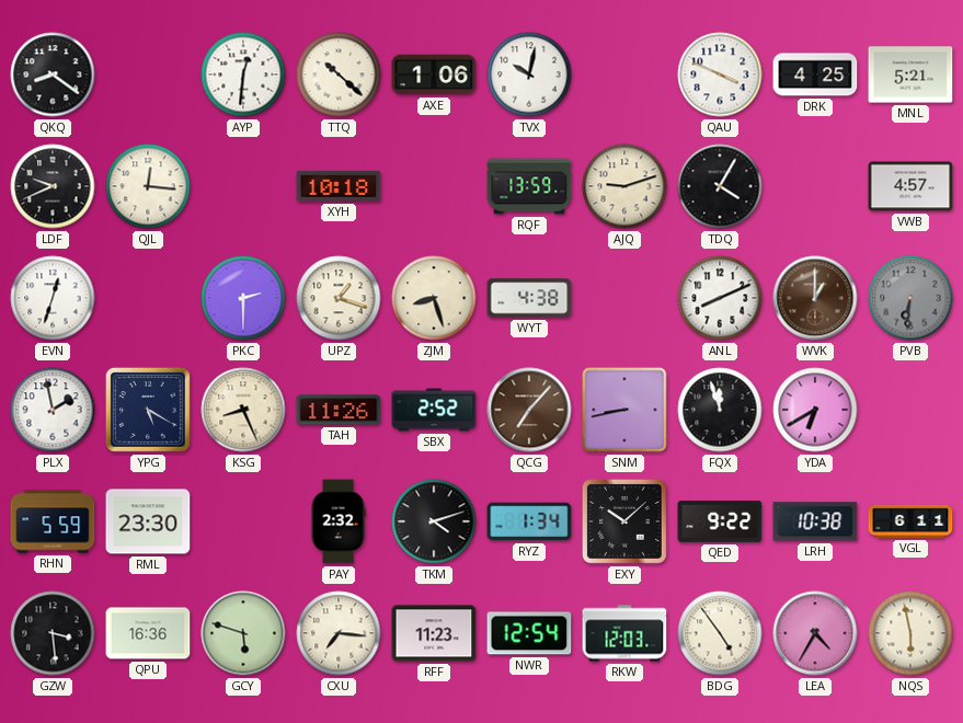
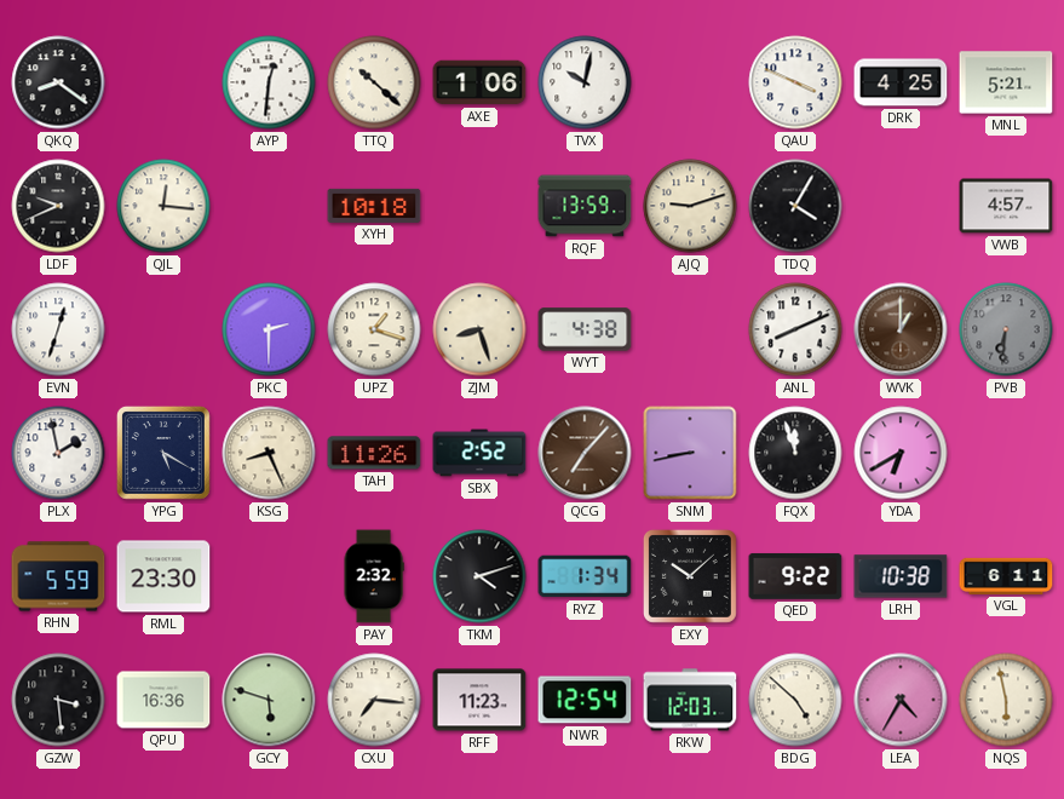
BDG: 4:54 -> 4:52 (795, 700)
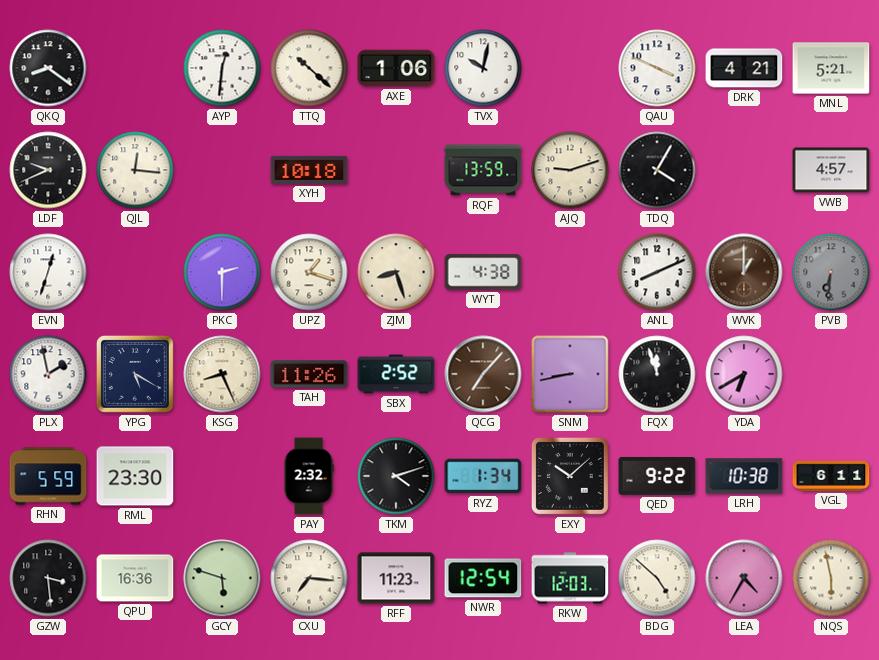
DRK: 4:25 -> 4:21 (744, 68)
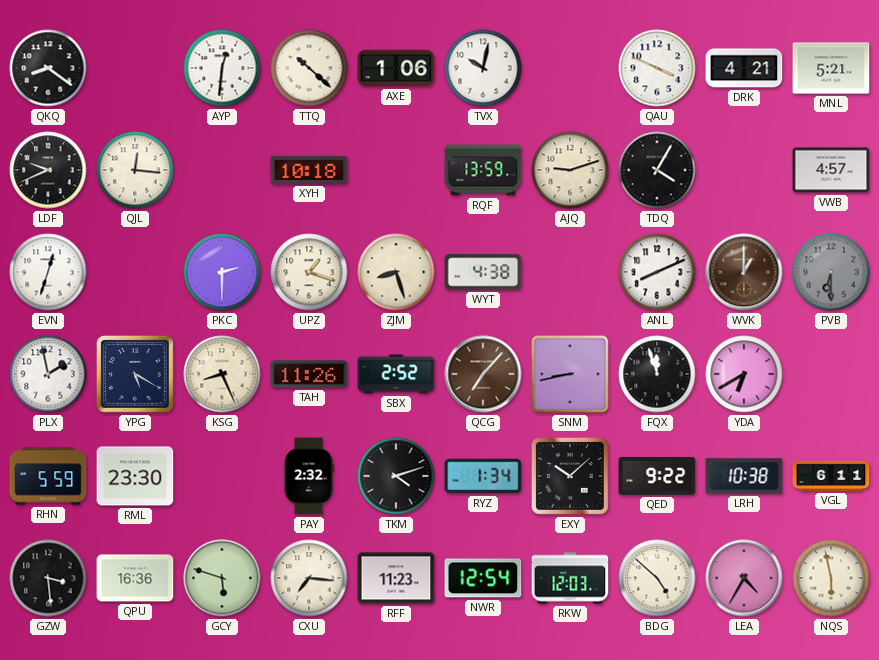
PVB: 6:31 -> 6:30 (831, 272)
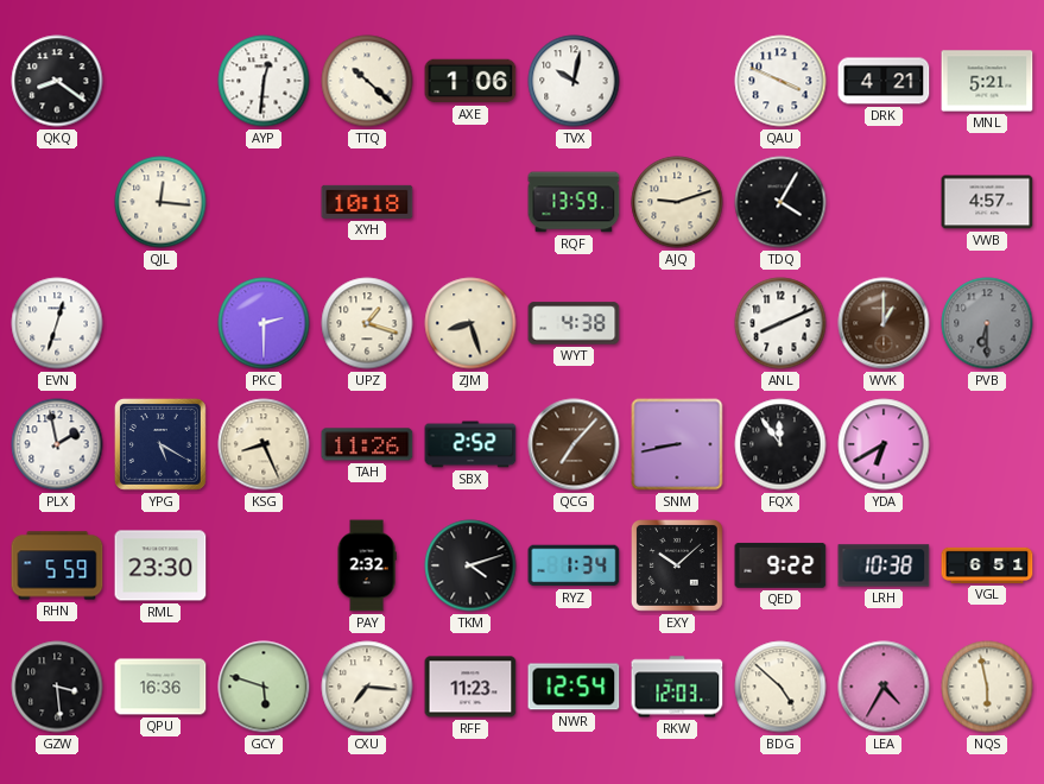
LDF: 9:41 -> none (48, 170)
FQX: 11:57 -> 11:54 (780, 444)
VGL: 6:11 -> 6:51 (987, 565)
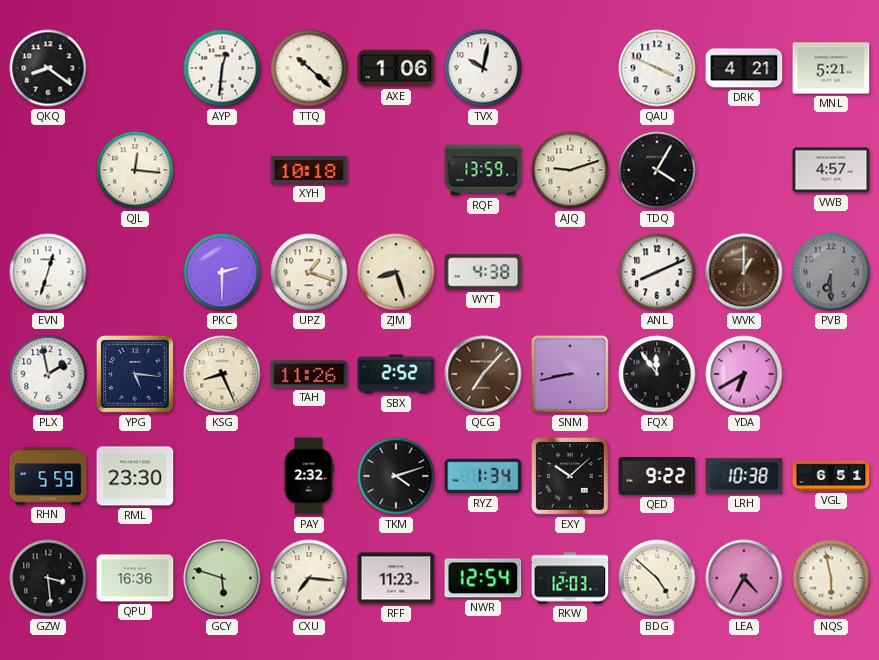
YPG: 5:20 -> 5:16 (135, 374)
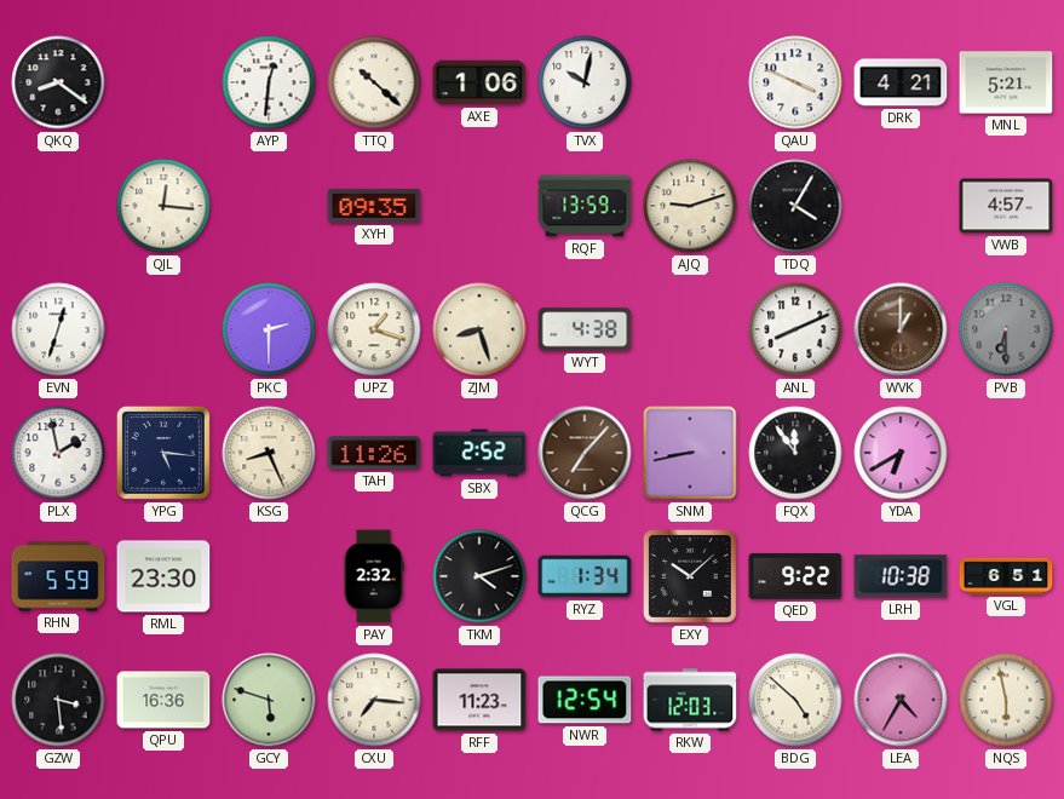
XYH: 10:18 -> 09:35 (374, 206)
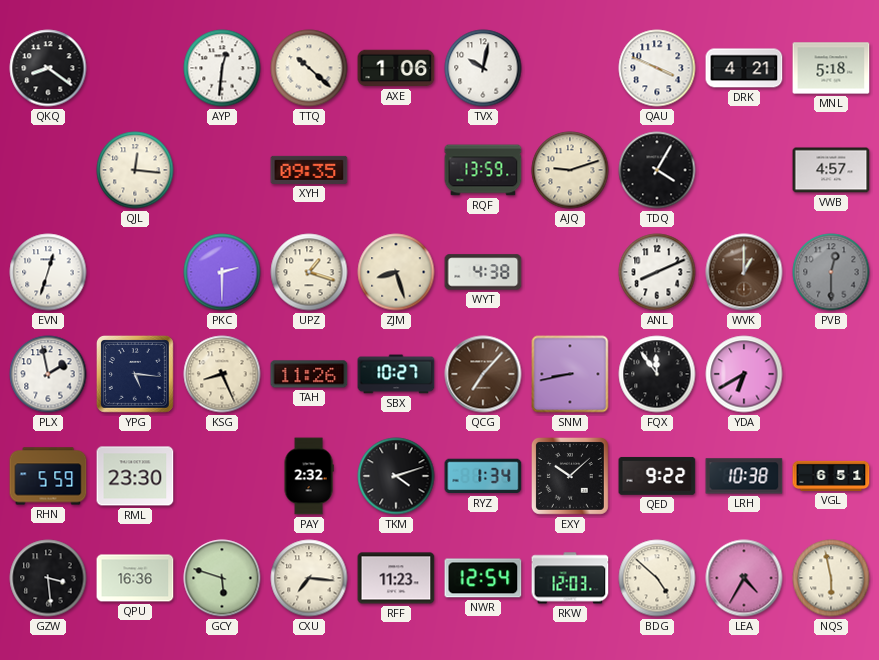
MNL: 5:21 -> 5:18 (831, 68)
PVB: 6:30 -> 12:30 (831, 272)
SBX: 2:52 -> 10:27 (396, 374)
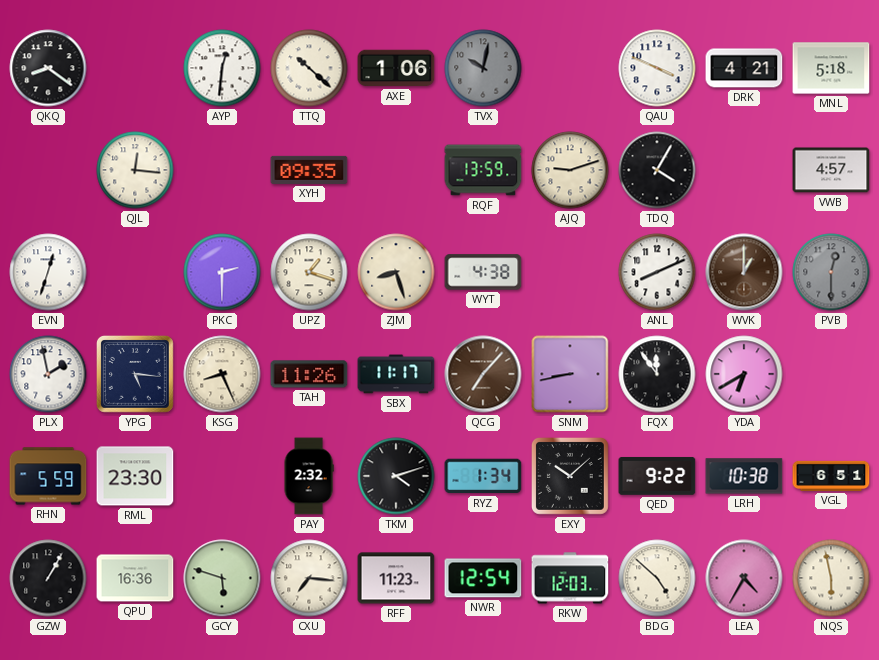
TVX dial: white -> grey (483, 68)
SBX: 10:27 -> 11:17 (396, 374)
GZW: 3:29 -> 1:05 (48, 578)
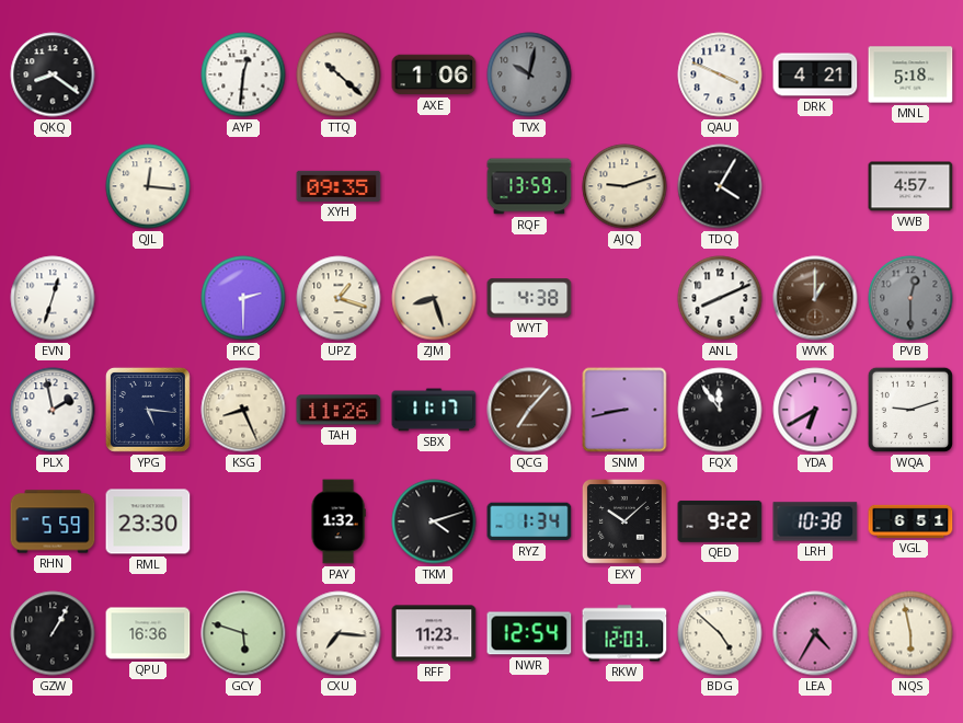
WQA: none -> 9:12 (910, 410)
PAY: 2:32 -> 1:32 (339, 521)
